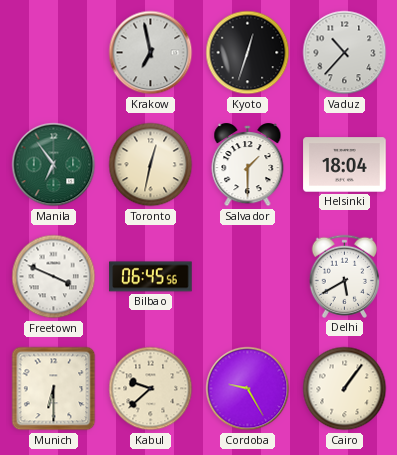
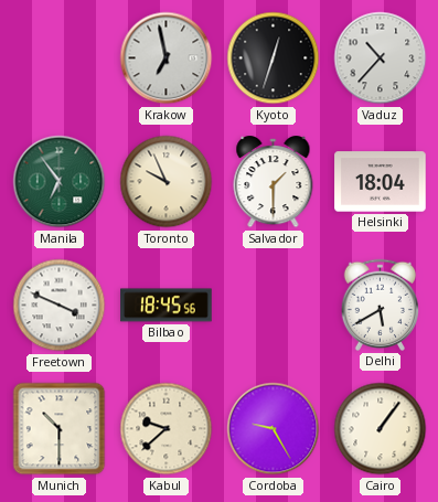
Toronto: 12:32 -> 9:56 (167, 182)
Bilbao: 06:45 -> 18:45 (167, 306)
Munich: 6:30 -> 10:30 (60, 429)
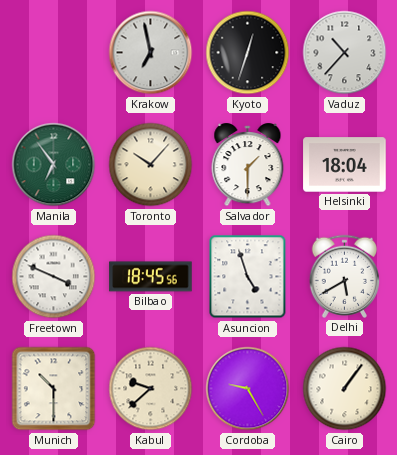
Toronto: 9:56 -> 10:07 (151, 165)
Asuncion: none -> 4:57 (248, 277)
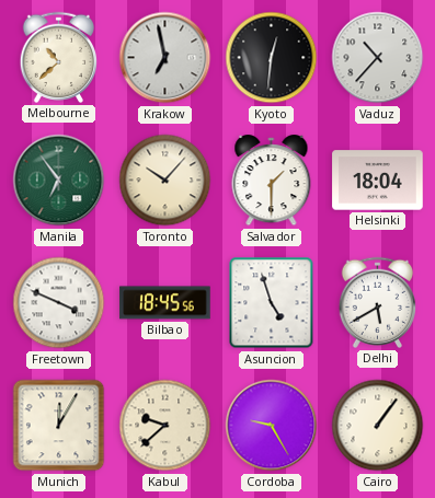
Melbourne: none -> 10:38 (58, 57)
Kyoto: 12:33 -> 12:31 (272, 58)
Munich: 10:30 -> 12:05 (59, 426)
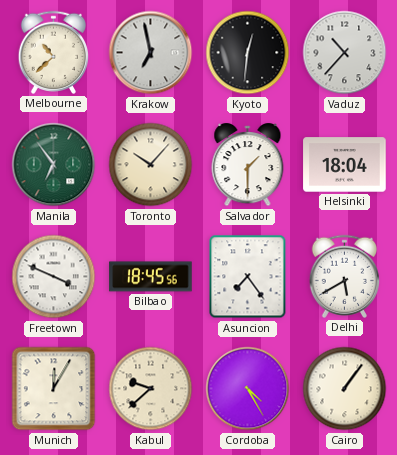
Asuncion: 4:57 -> 7:24 (248, 277)
Cordoba: 9:25 -> 4:25 (248, 389)
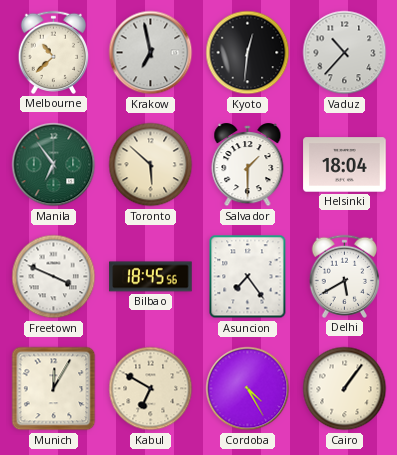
Toronto: 10:07 -> 5:52 (151, 165)
Kabul: 9:38 -> 6:50 (151, 389)
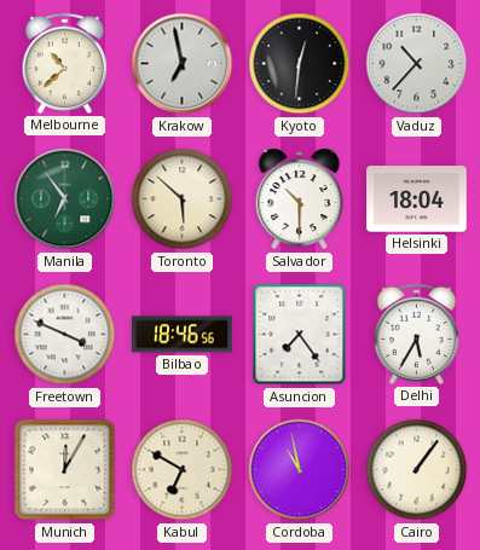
Salvador: 1:30 -> 10:30 (300, 201)
Bilbao: 18:45 -> 18:46 (183, 335)
Delhi: 5:40 -> 5:35 (416, 334)
Cordoba: 4:25 -> 10:58 (300, 470)
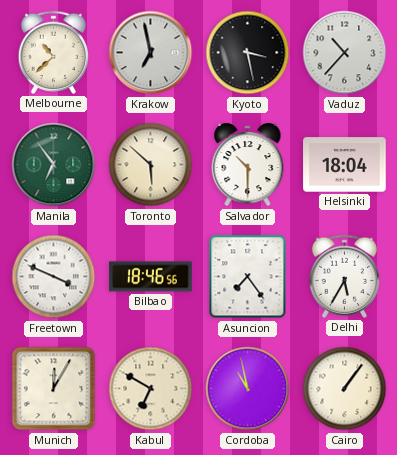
Kyoto: 12:31 -> 3:28 (248, 53)
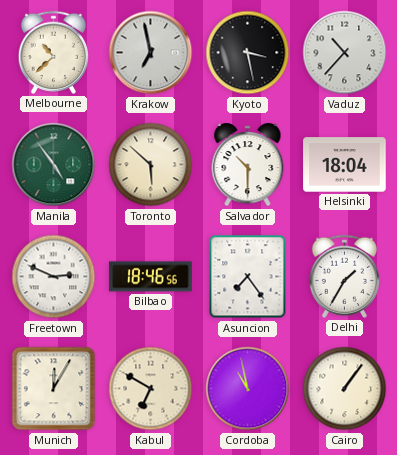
Manila: 6:54 -> 4:54 (54, 165)
Freetown: 3:49 -> 2:49 (54, 277)
Delhi: 5:35 -> 1:35 (344, 276)
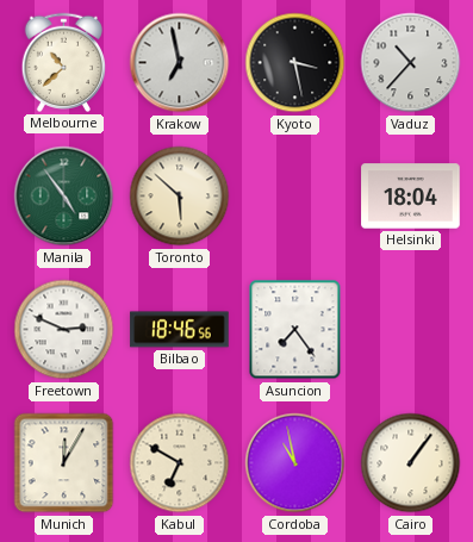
Salvador: 10:30 -> none (248, 166)
Delhi: 1:35 -> none (344, 276)
